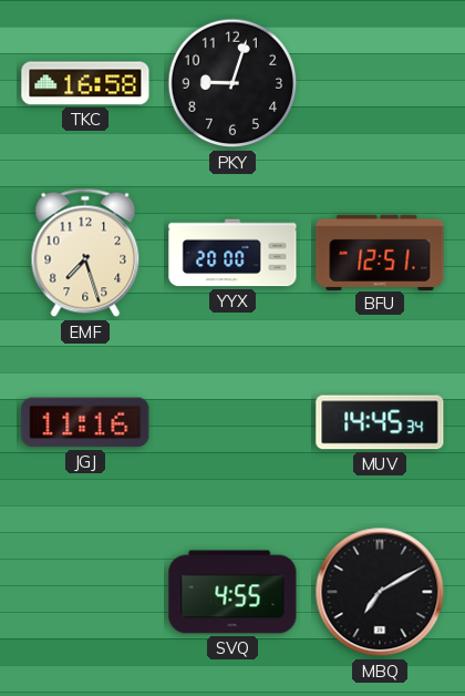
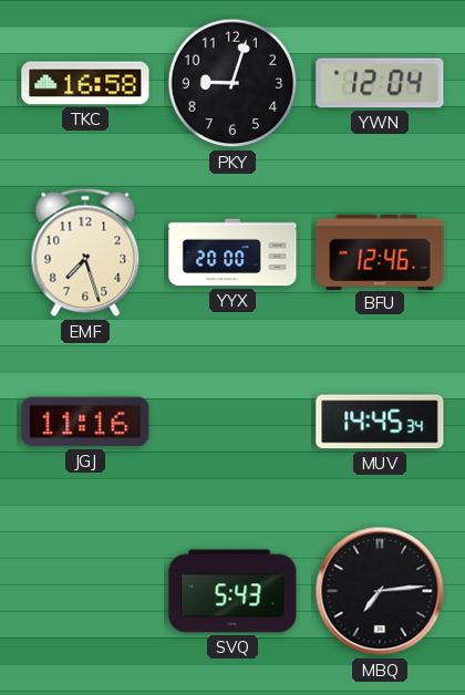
YWN: none -> 12:04 (380, 83)
BFU: 12:51 -> 12:46 (380, 251)
SVQ: 4:55 -> 5:43 (232, 591)
MBQ: 7:10 -> 7:14 (380, 591)
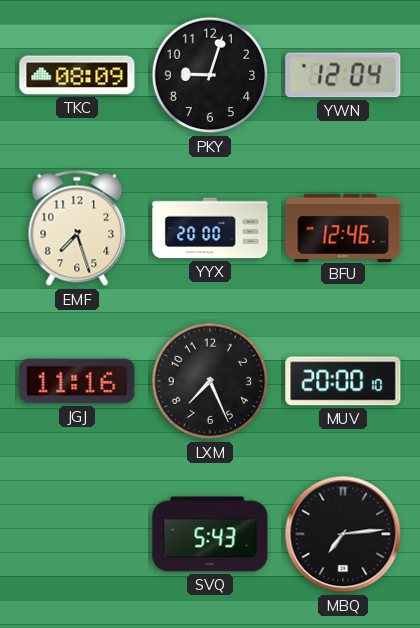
TKC: 16:58 -> 08:09 (77, 75)
LXM: none -> 7:26 (210, 381)
MUV: 14:45 -> 20:00 (343, 381)
